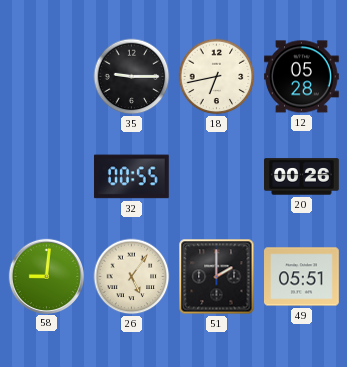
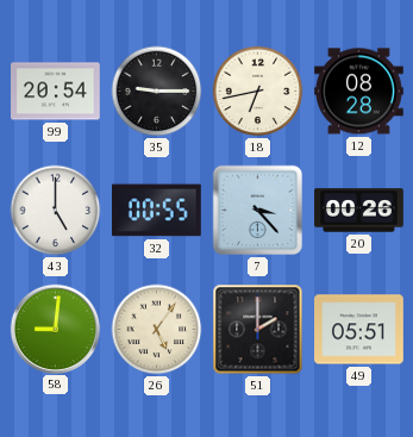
99: none -> 20:54 (56, 92)
12: 05:28 -> 08:28 (359, 92)
43: none -> 5:00 (56, 211)
7: none -> 3:23 (258, 211)
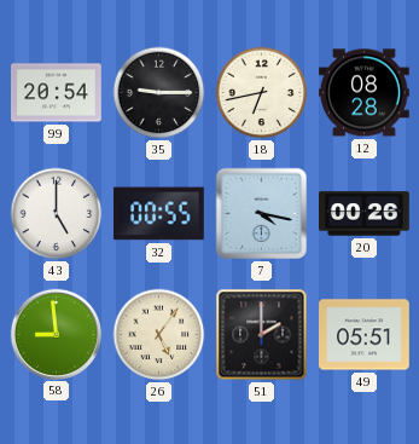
7: 3:23 -> 4:17 (262, 214)
58: 9:01 -> 8:59 (56, 334)
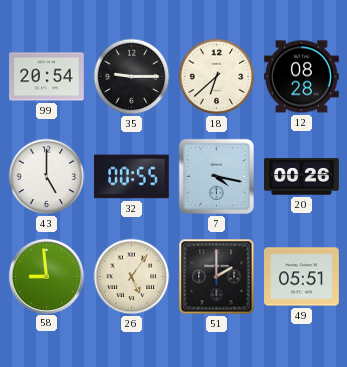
18: 6:43 -> 6:38 (217, 77)
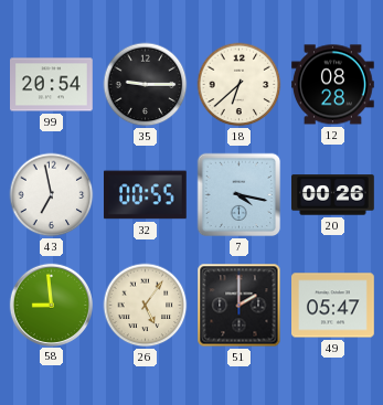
43: 5:00 -> 6:58 (52, 195)
49: 05:51 -> 05:47 (333, 306)
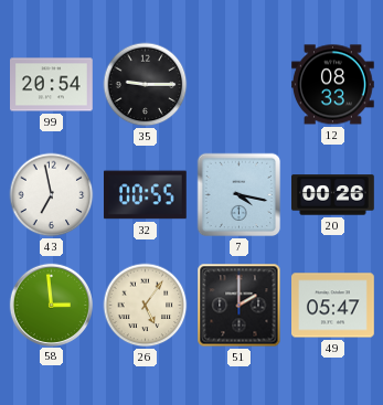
18: 6:38 -> none (240, 85)
12: 08:28 -> 08:33 (333, 85)
58: 8:59 -> 2:59 (51, 305)
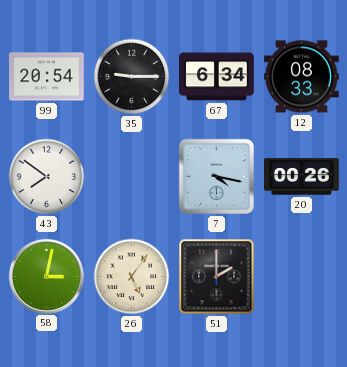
67: none -> 6:34 (217, 77)
43: 6:58 -> 7:51 (47, 177)
32: 00:55 -> none (146, 195)
58: 2:59 -> 3:02 (46, 276)
49: 05:47 -> none (333, 306)
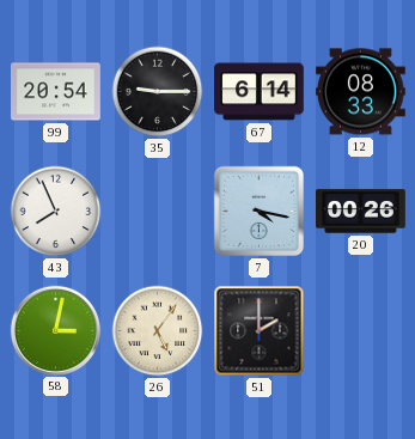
67: 6:34 -> 6:14 (260, 92)
43: 7:51 -> 7:56 (56, 212)
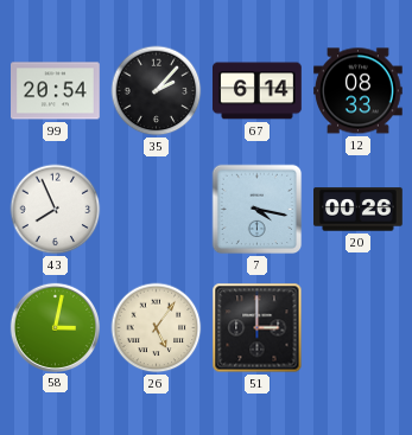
35: 9:15 -> 2:07 (157, 91)
51: 2:00 -> 3:00 (258, 328)
